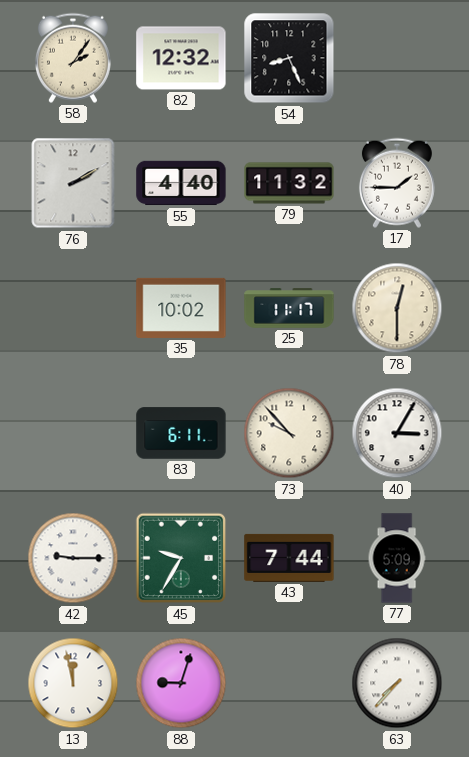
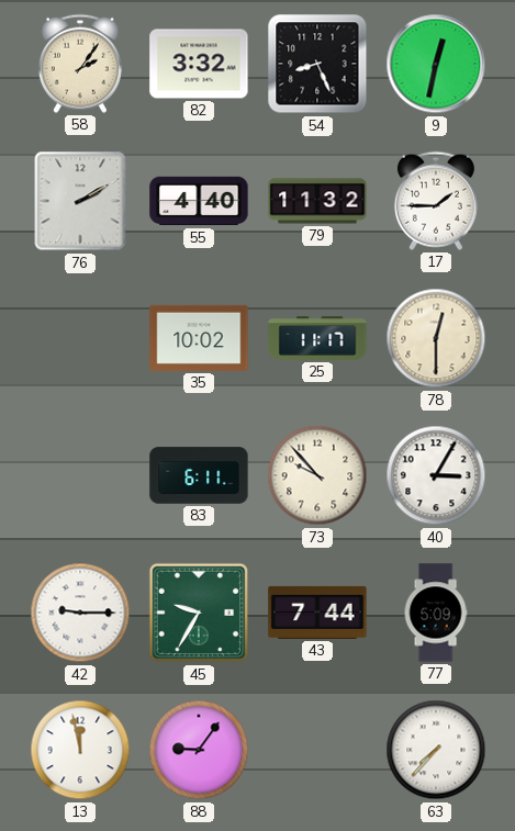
82: 12:32 -> 3:32 (199, 64)
9: none -> 12:32 (436, 64)
88: 9:03 -> 9:06 (199, 750)
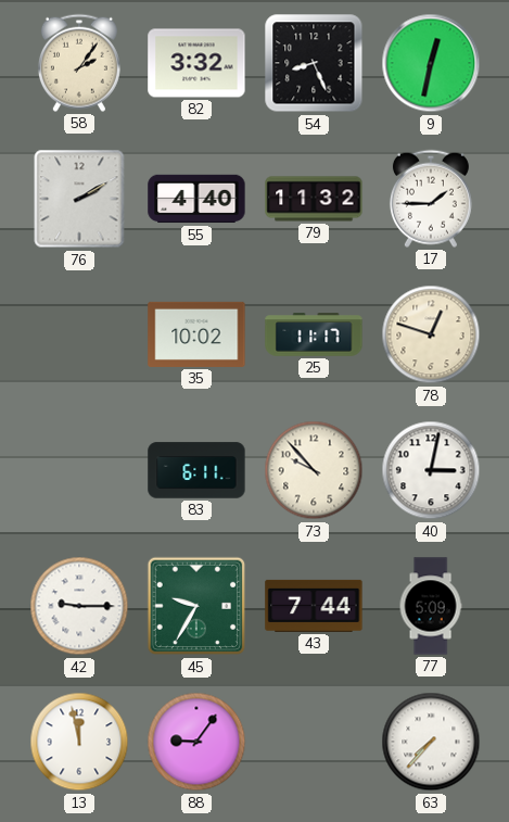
78: 12:30 -> 12:48 (431, 334)
40: 3:05 -> 3:02 (431, 470)
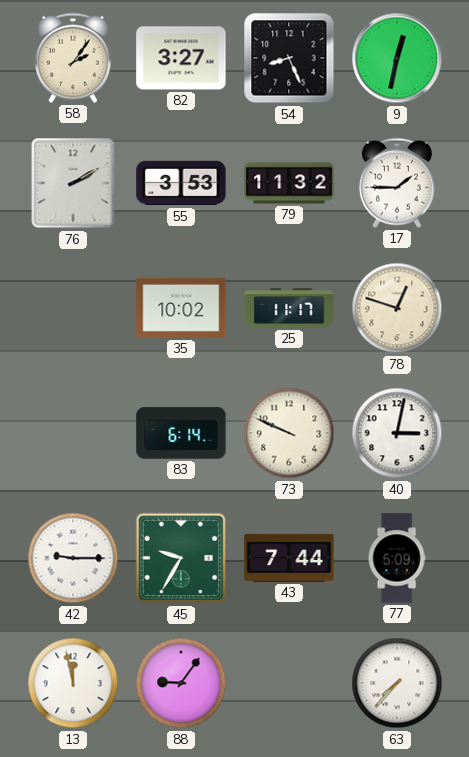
82: 3:32 -> 3:27 (181, 58)
55: 4:40 -> 3:53 (181, 183)
83: 6:11 -> 6:14 (181, 433)
73: 9:53 -> 9:49 (289, 433)
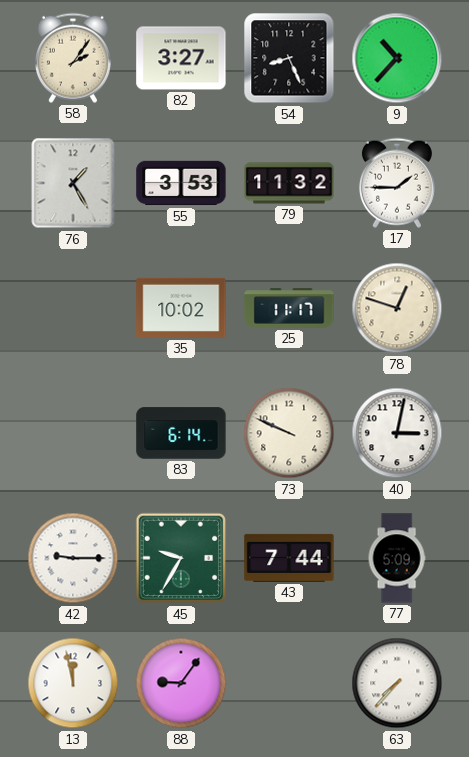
9: 12:32 -> 10:37 (397, 58)
76: 2:10 -> 1:25 (73, 183)
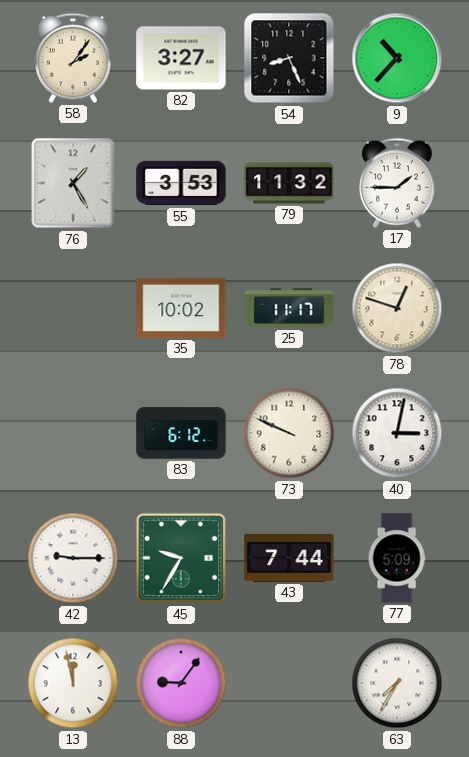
83: 6:14 -> 6:12 (181, 433)
63: 7:37 -> 7:35 (397, 683)
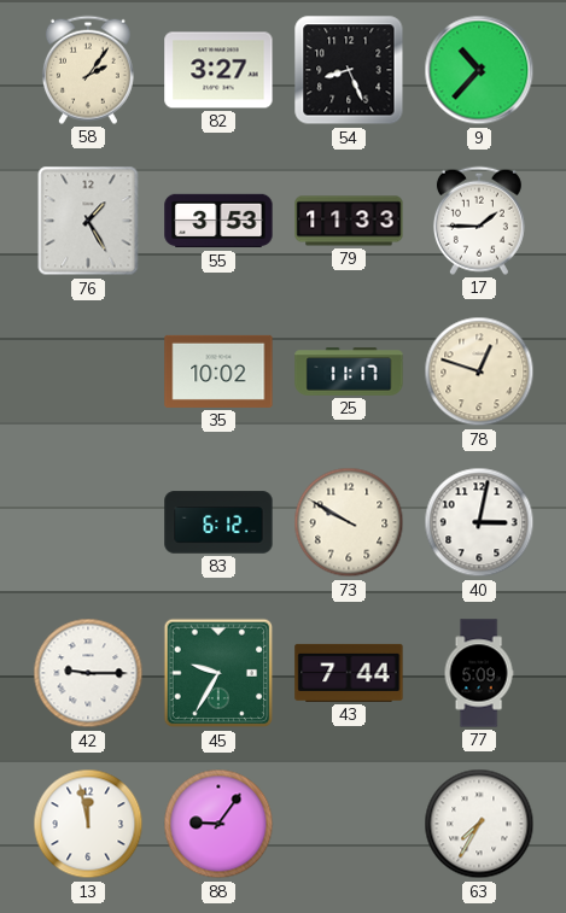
79: 11:32 -> 11:33 (349, 221)
73: 9:49 -> 9:50 (349, 522)
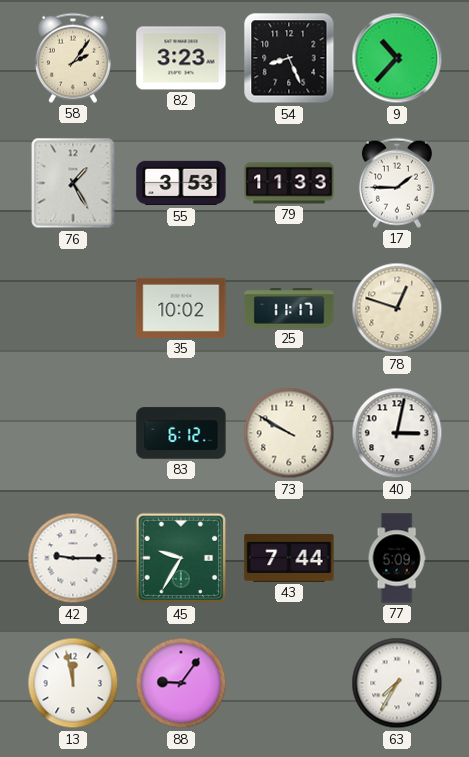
82: 3:27 -> 3:23 (181, 58)
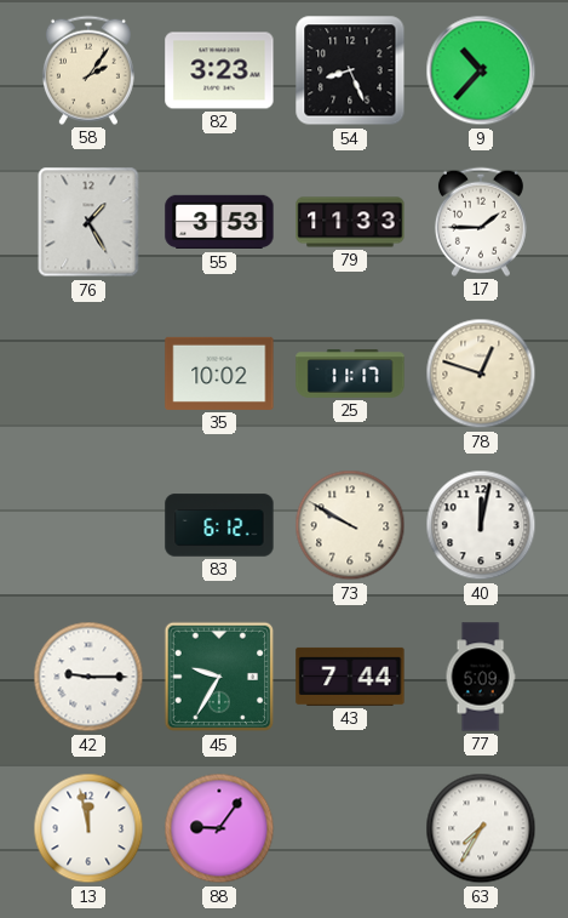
40: 3:02 -> 12:02 (481, 525)
